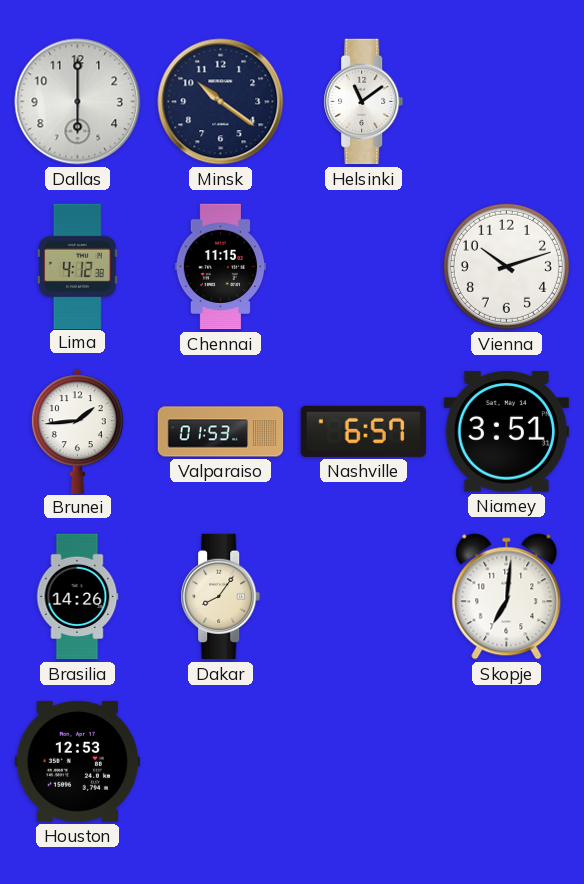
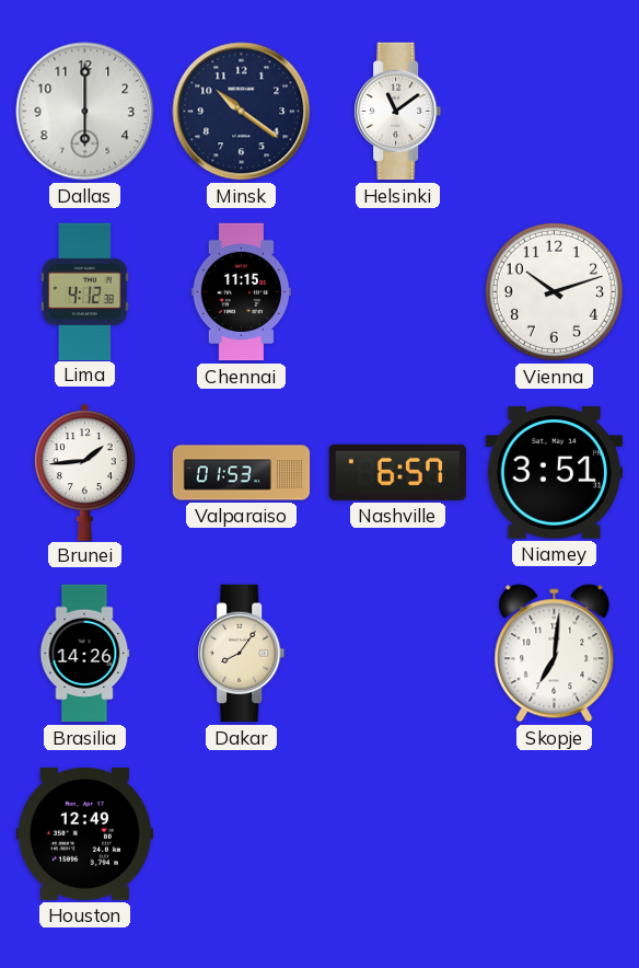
Houston: 12:53 -> 12:49 (84, 833)
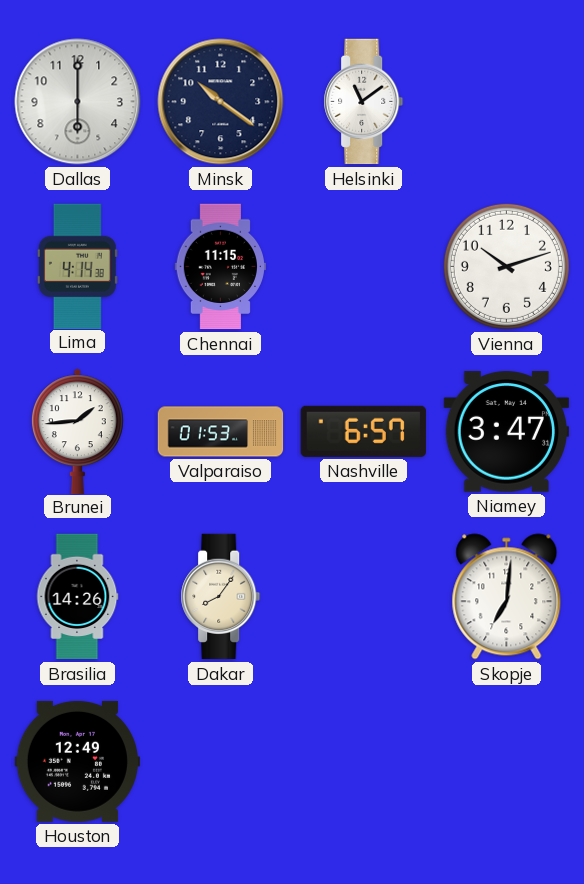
Lima: 4:12 -> 4:14 (77, 266)
Niamey: 3:51 -> 3:47 (506, 432)
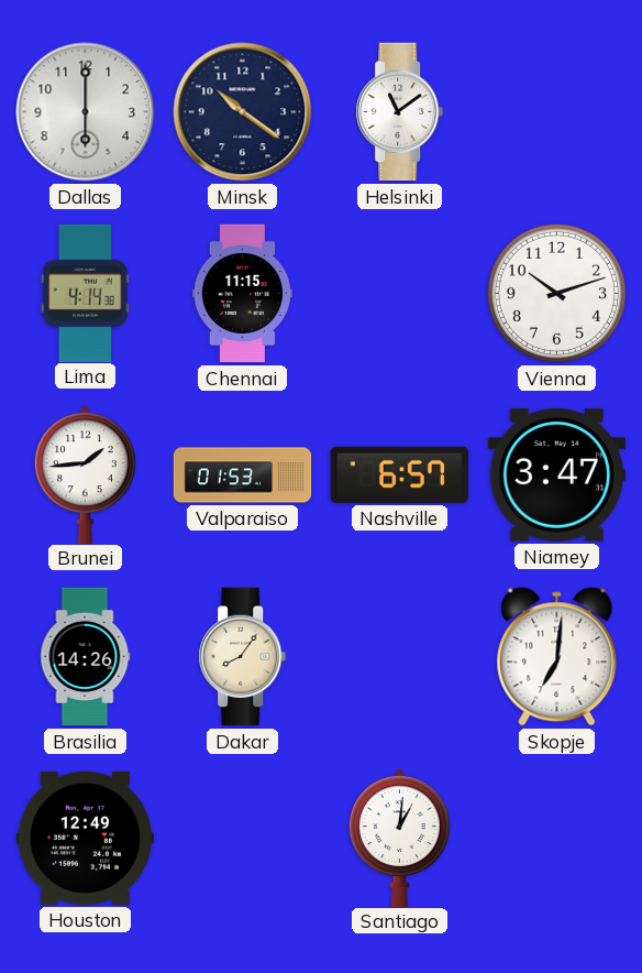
Santiago: none -> 1:01 (399, 838)
